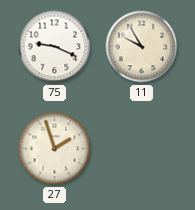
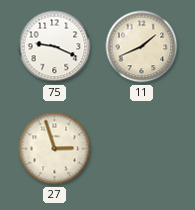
11: 9:55 -> 1:41 (142, 47)
27: 1:57 -> 2:57 (55, 149)
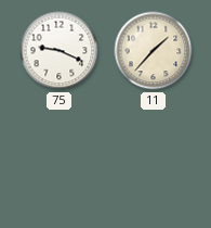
11: 1:41 -> 1:37 (154, 51)
27: 2:57 -> none (55, 149)
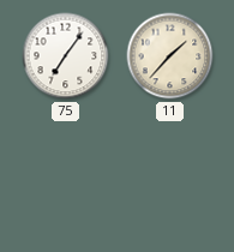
75: 9:19 -> 7:06 (66, 56)
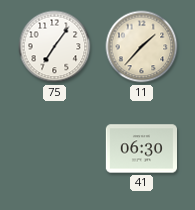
41: none -> 06:30 (141, 149)
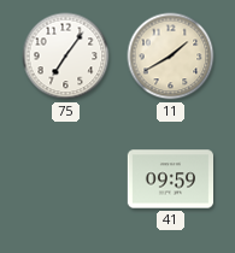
11: 1:37 -> 1:40 (171, 57)
41: 06:30 -> 09:59 (170, 180)
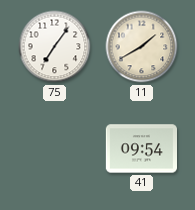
41: 09:59 -> 09:54 (141, 149)
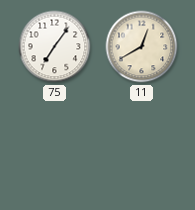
11: 1:40 -> 12:40 (142, 47)
41: 09:54 -> none (141, 149)
